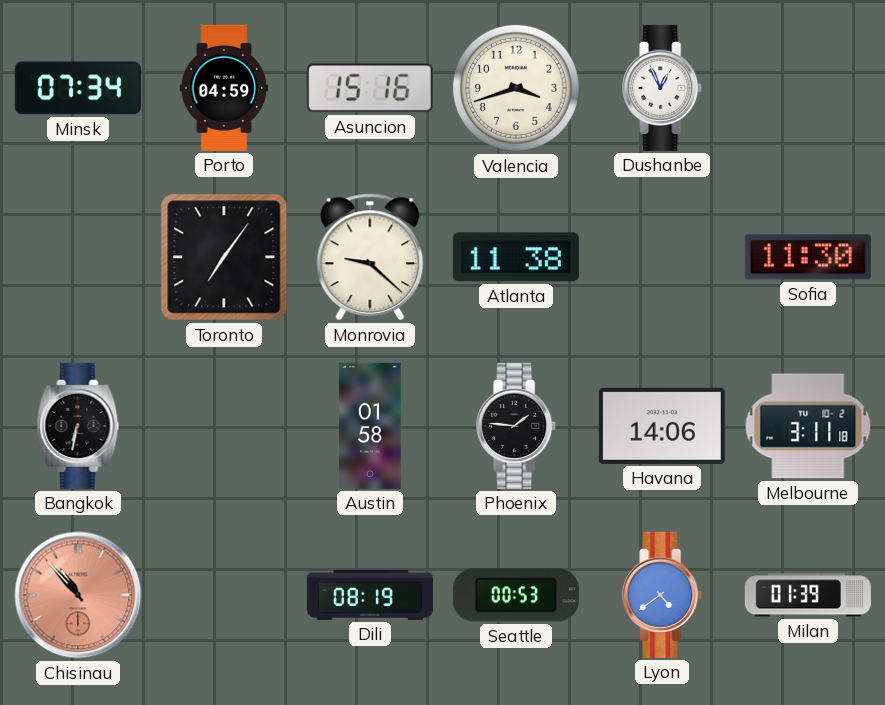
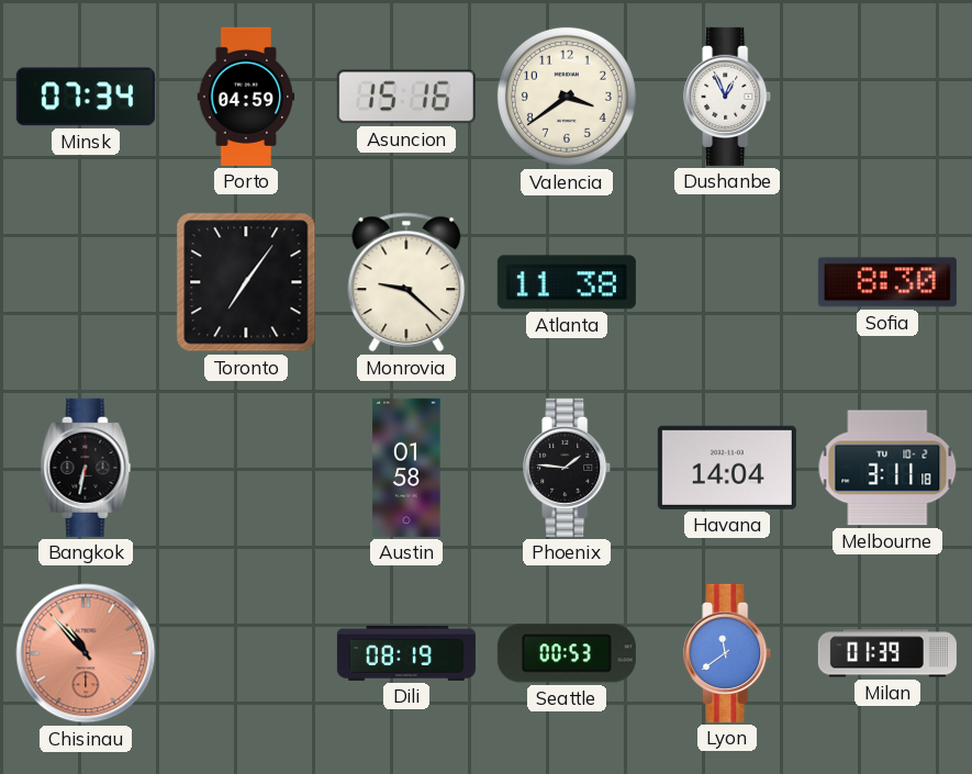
Valencia: 3:42 -> 3:39 (567, 97)
Sofia: 11:30 -> 8:30 (887, 282)
Havana: 14:06 -> 14:04 (727, 468)
Lyon: 4:39 -> 11:39 (728, 653)
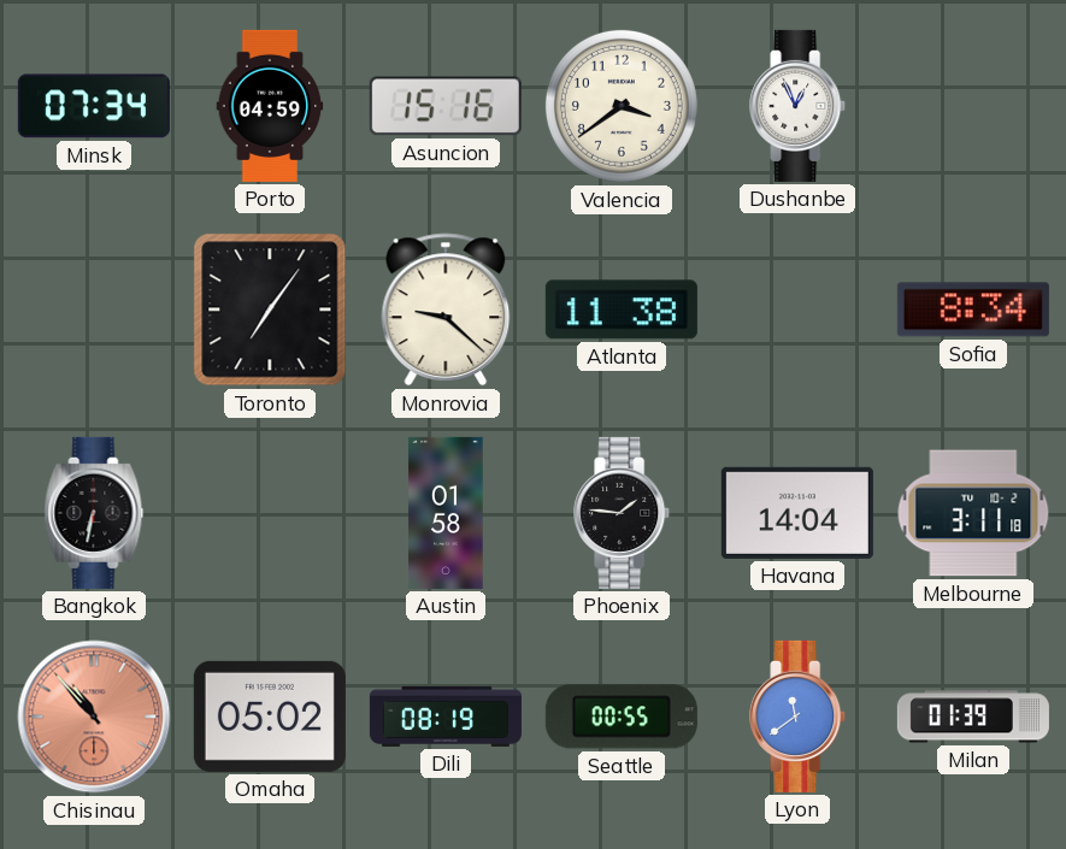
Sofia: 8:30 -> 8:34 (973, 309)
Omaha: none -> 05:02 (270, 717)
Seattle: 00:53 -> 00:55 (622, 717)
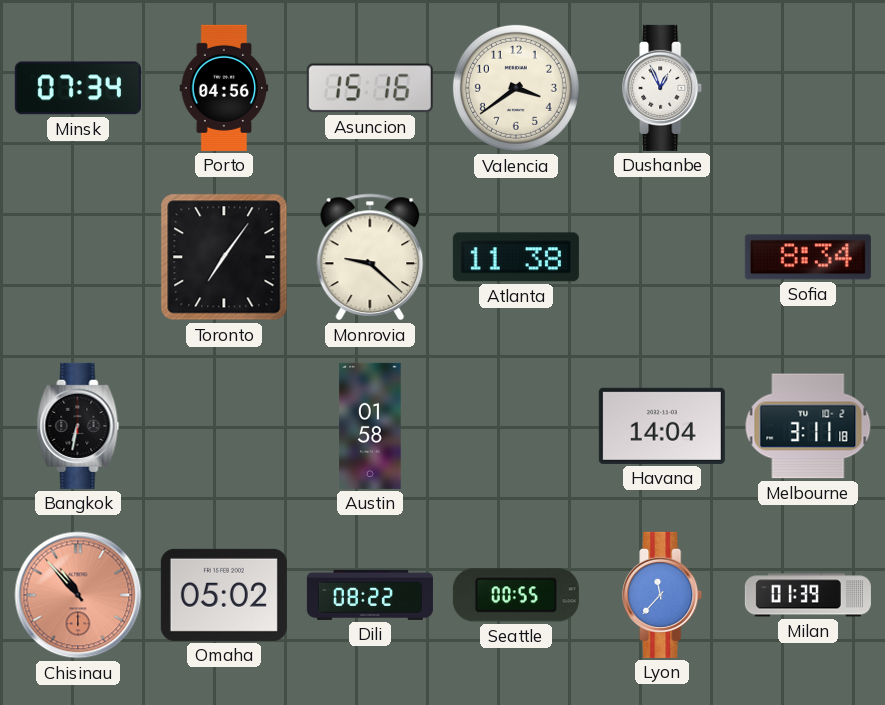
Porto: 04:59 -> 04:56 (224, 88)
Phoenix: 1:46 -> none (623, 513)
Dili: 08:19 -> 08:22 (370, 595)
Lyon: 11:39 -> 11:37 (663, 595)
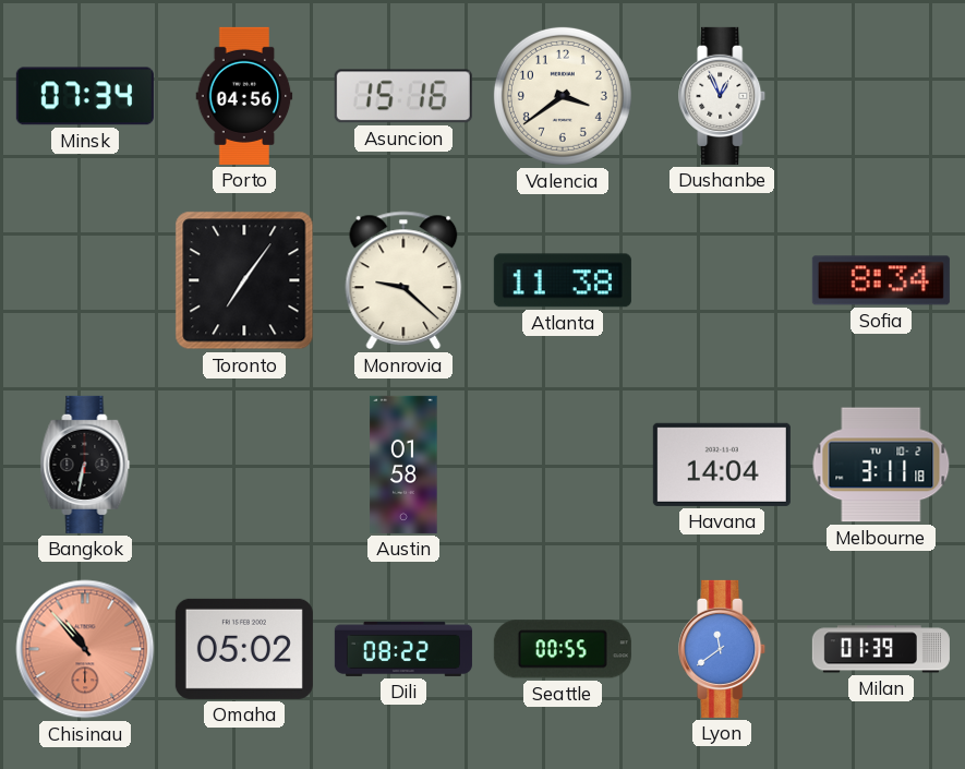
Lyon: 11:37 -> 11:39 (723, 649)
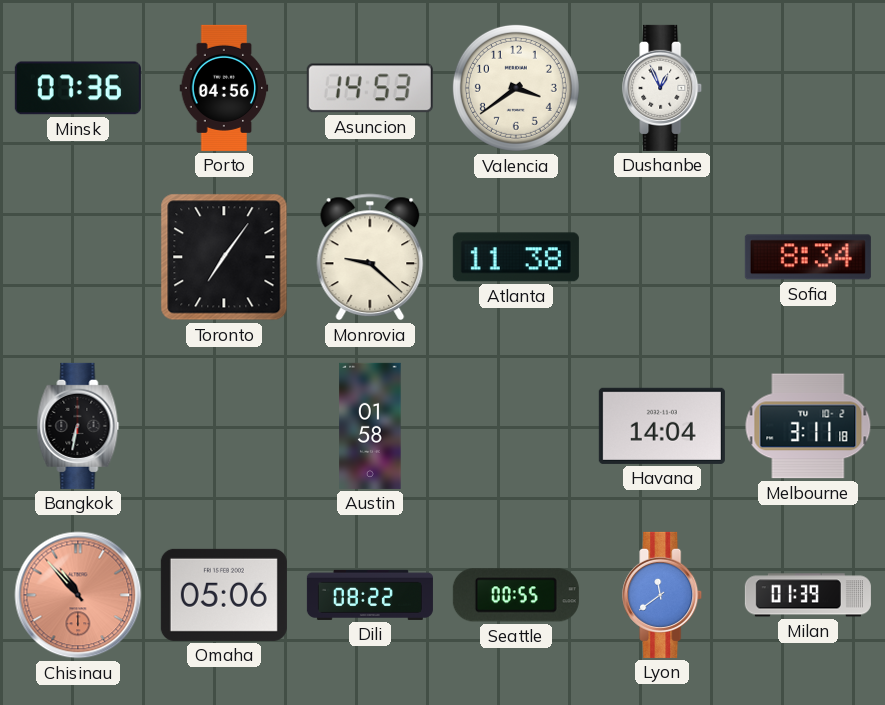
Minsk: 07:34 -> 07:36 (78, 88)
Asuncion: 15:16 -> 14:53 (370, 88)
Omaha: 05:02 -> 05:06 (224, 595)
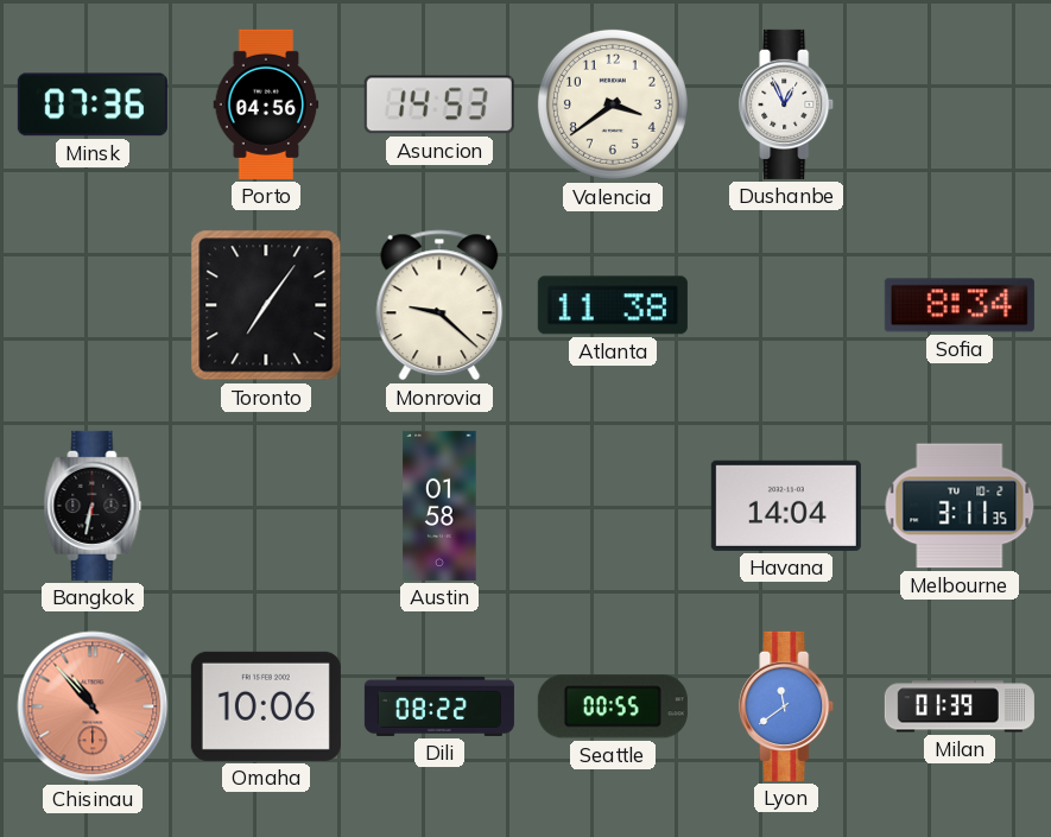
Melbourne: 3:11:18 -> 3:11:35 (960, 506)
Omaha: 05:06 -> 10:06 (266, 706)
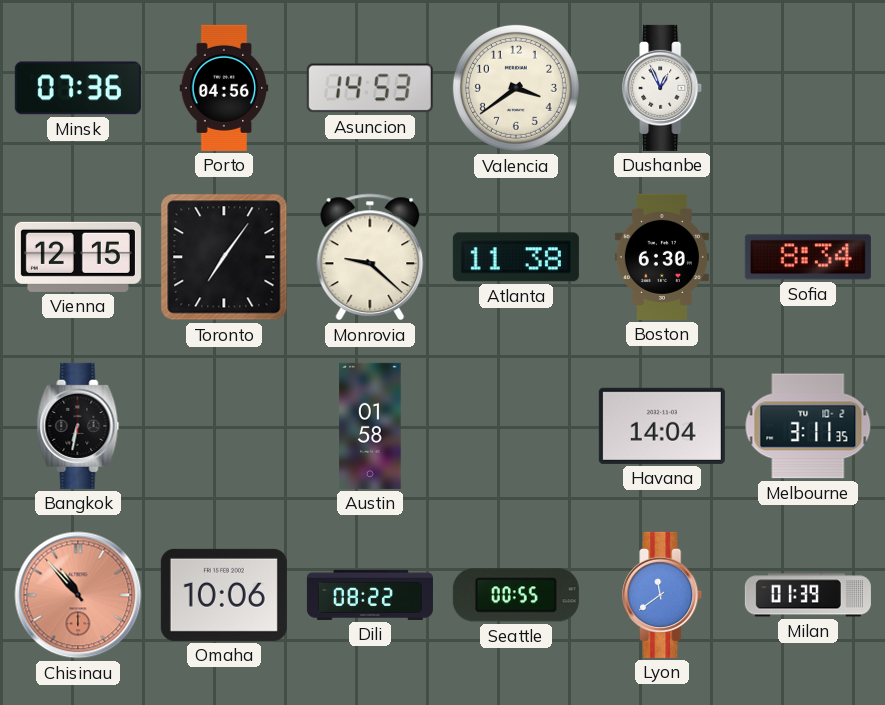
Vienna: none -> 12:15 (78, 257)
Boston: none -> 6:30 (662, 257)
